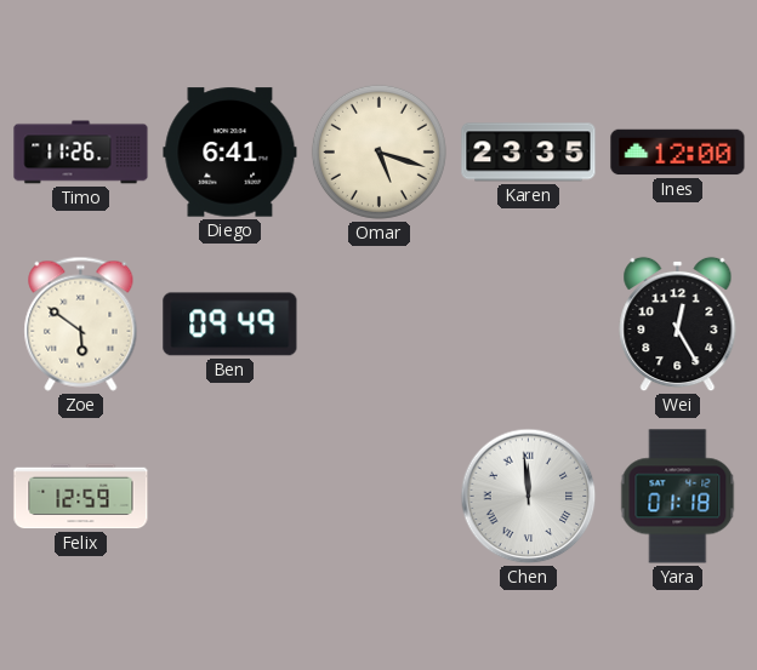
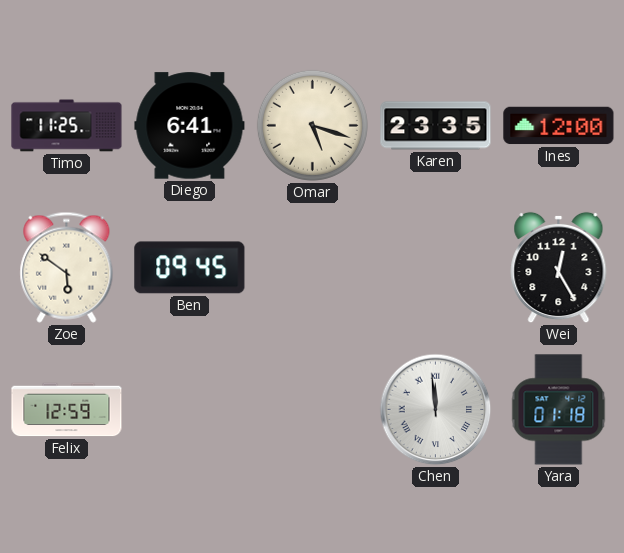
Timo: 11:26 -> 11:25 (67, 126)
Ben: 09:49 -> 09:45 (190, 268)
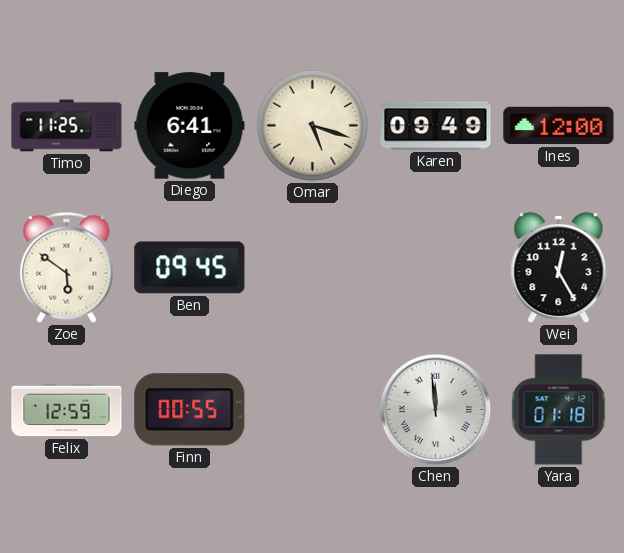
Karen: 23:35 -> 09:49 (436, 126)
Finn: none -> 00:55 (190, 410)
